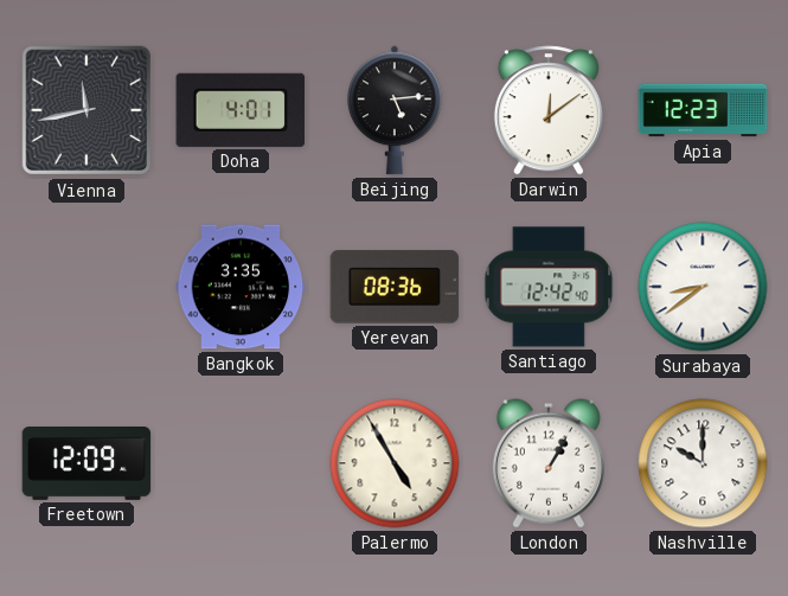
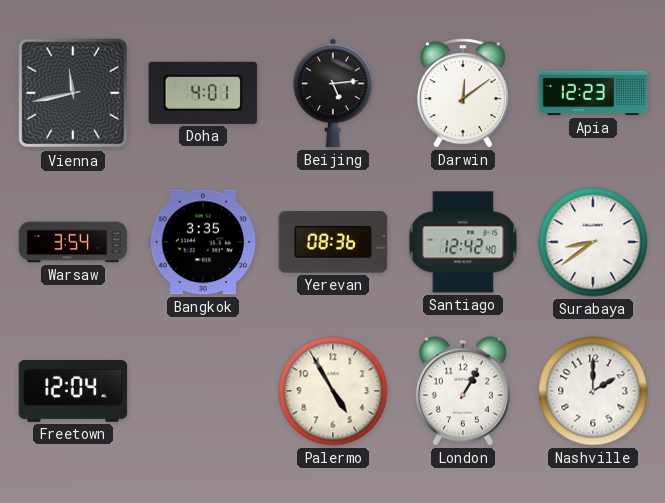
Warsaw: none -> 3:54 (73, 242)
Freetown: 12:09 -> 12:04 (73, 392)
Nashville: 10:00 -> 2:00 (593, 391)
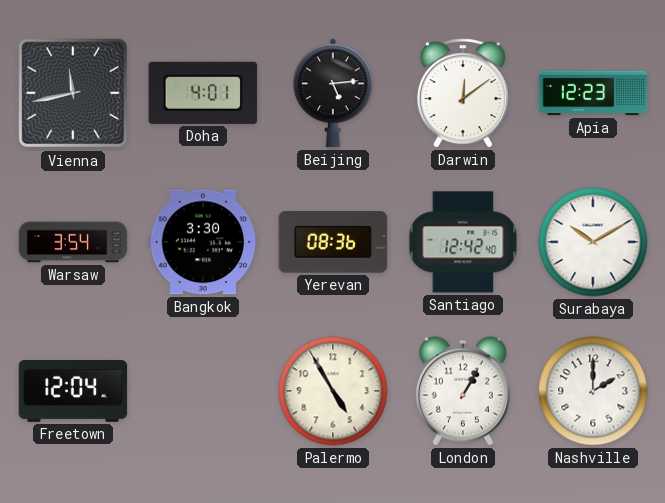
Bangkok: 3:35 -> 3:30 (203, 242)
Surabaya: 8:39 -> 10:10 (593, 242)
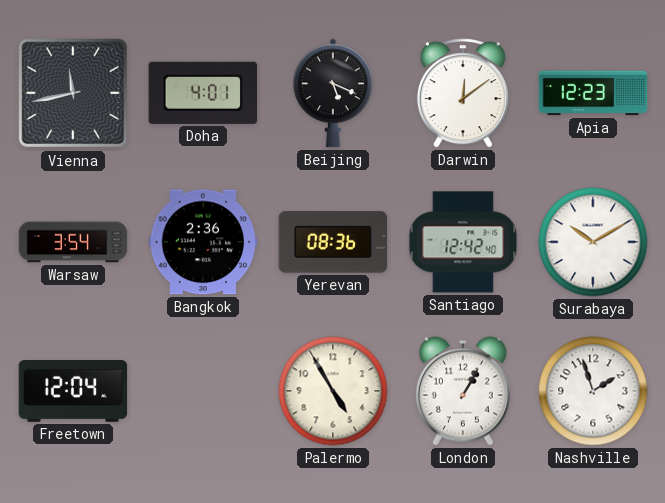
Beijing: 5:14 -> 5:19 (334, 93)
Bangkok: 3:30 -> 2:36 (203, 242)
Nashville: 2:00 -> 1:57 (593, 391)
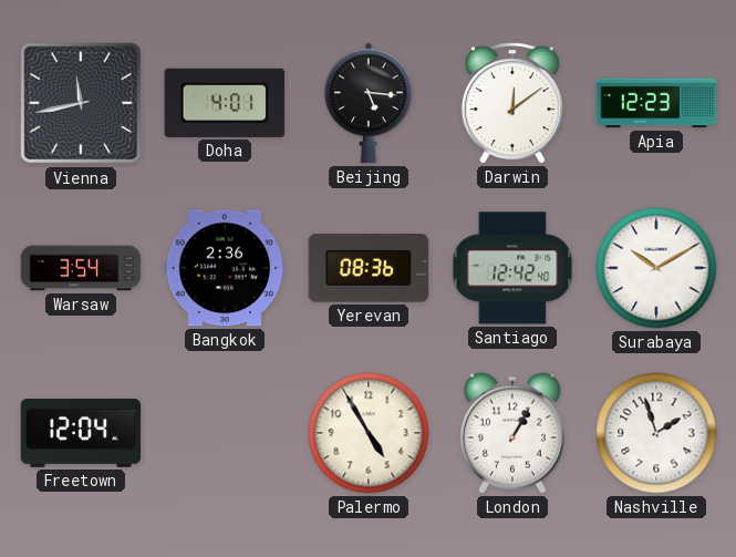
Beijing: 5:19 -> 5:16 (370, 103)
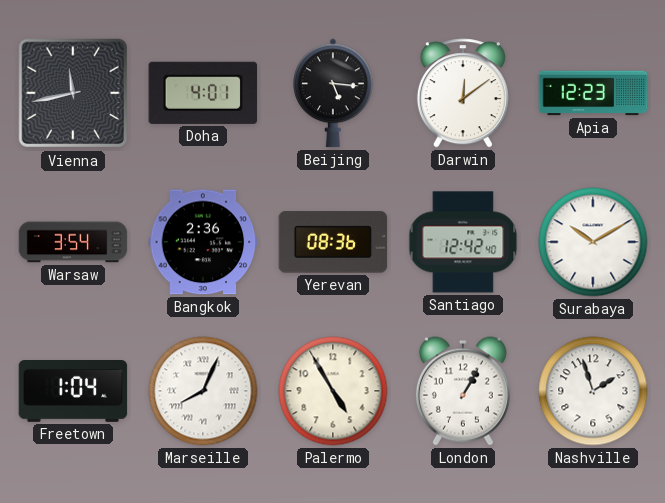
Freetown: 12:04 -> 1:04 (73, 392)
Marseille: none -> 8:04 (203, 391)
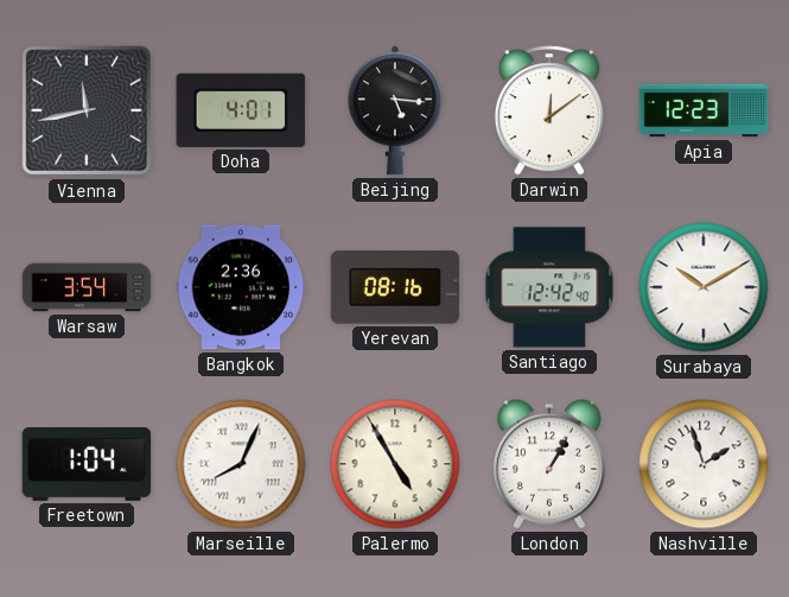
Yerevan: 08:36 -> 08:16 (395, 287)
